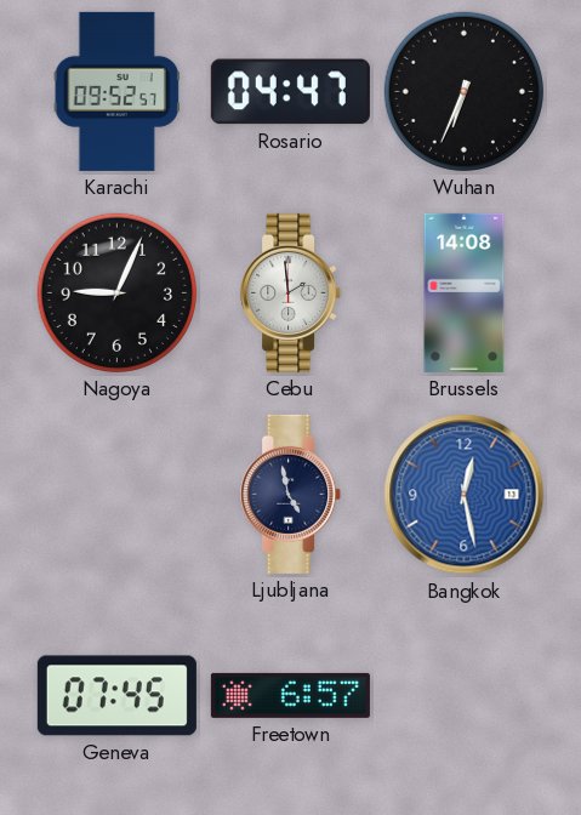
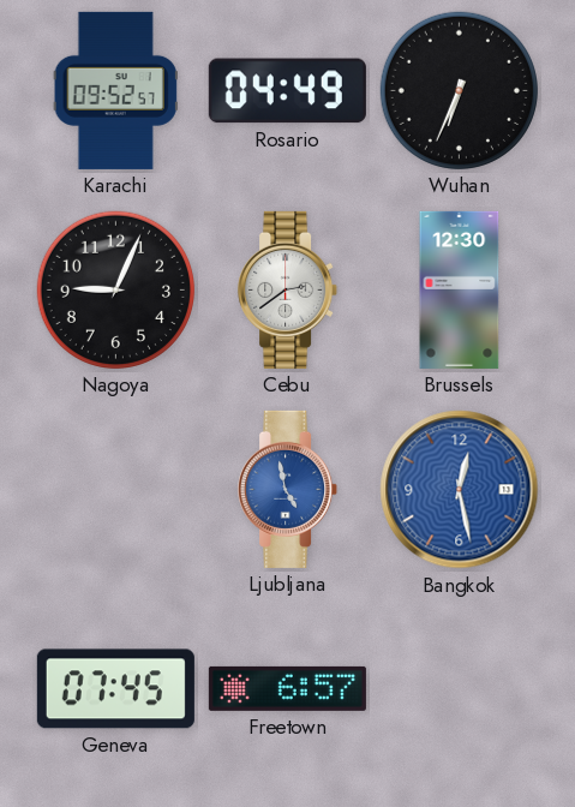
Rosario: 04:47 -> 04:49 (287, 91)
Cebu: 1:59 -> 2:39 (288, 289)
Brussels: 14:08 -> 12:30 (460, 289)
Ljubljana dial: navy -> blue (288, 489)
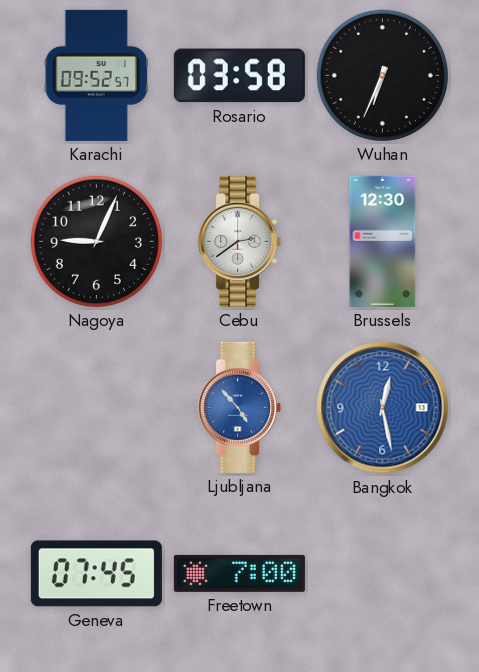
Rosario: 04:49 -> 03:58 (239, 76)
Ljubljana: 4:58 -> 4:53 (240, 407)
Freetown: 6:57 -> 7:00 (239, 573)
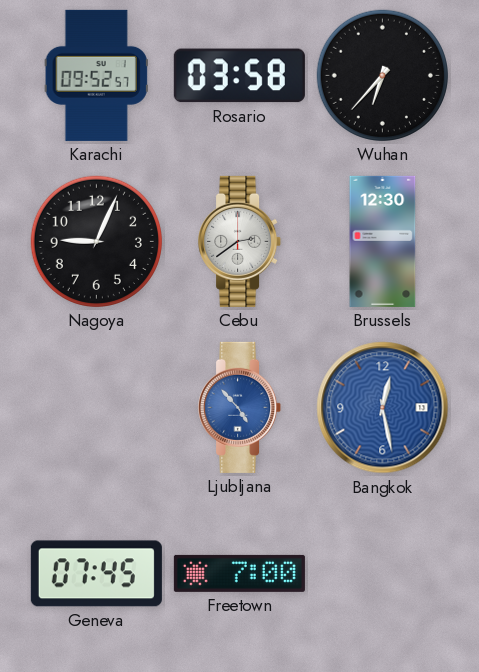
Wuhan: 6:34 -> 6:37 (382, 75)
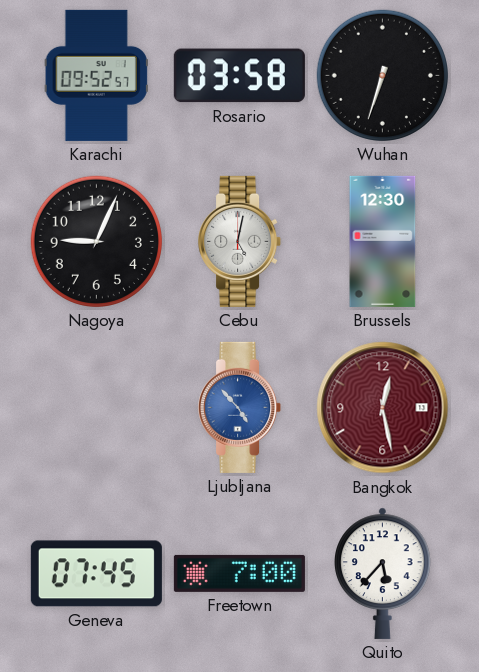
Wuhan: 6:37 -> 6:33 (382, 75)
Cebu: 2:39 -> 5:02 (240, 241)
Bangkok dial: blue -> burgundy (383, 408)
Quito: none -> 5:37 (383, 573)
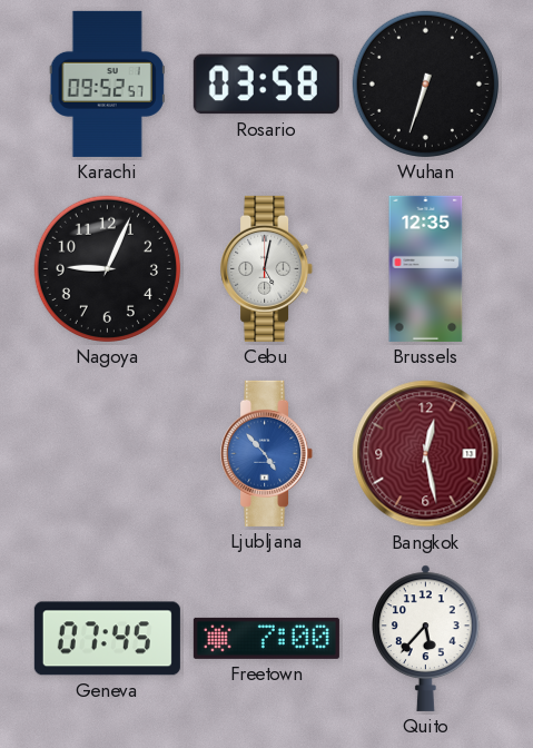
Brussels: 12:30 -> 12:35 (426, 268)
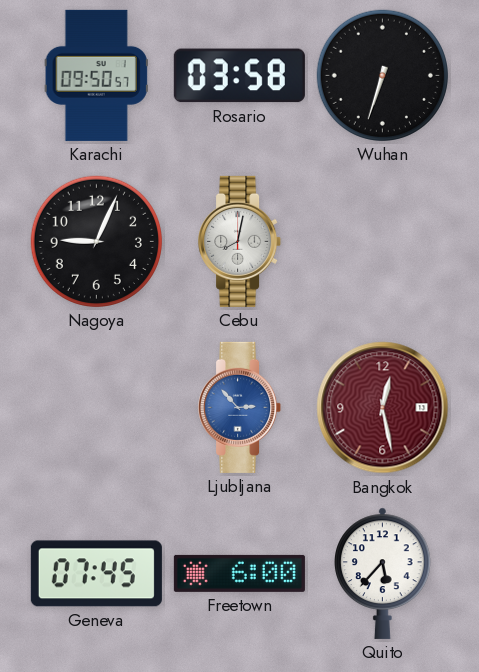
Karachi: 09:52 -> 09:50 (96, 75)
Cebu: 5:02 -> 8:02 (240, 241)
Brussels: 12:35 -> none (426, 268)
Ljubljana: 4:53 -> 2:53 (240, 407)
Freetown: 7:00 -> 6:00 (239, 573)
